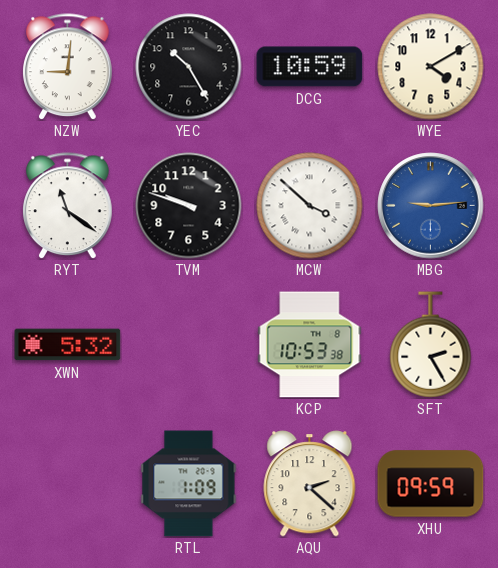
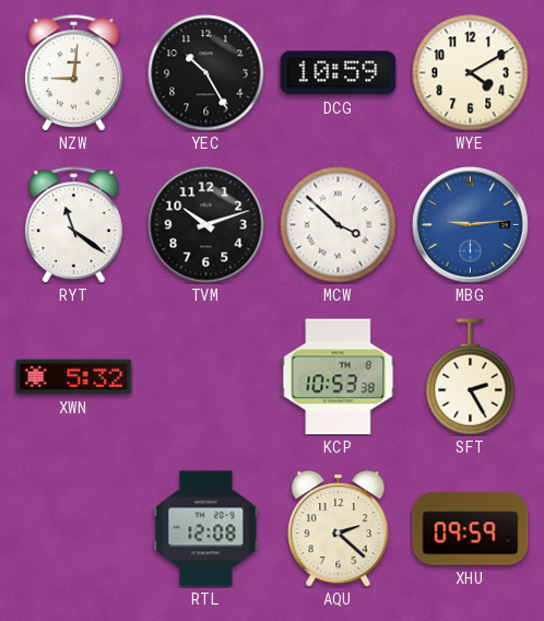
TVM: 9:48 -> 10:12 (206, 225)
RTL: 1:09 -> 12:08 (206, 529)
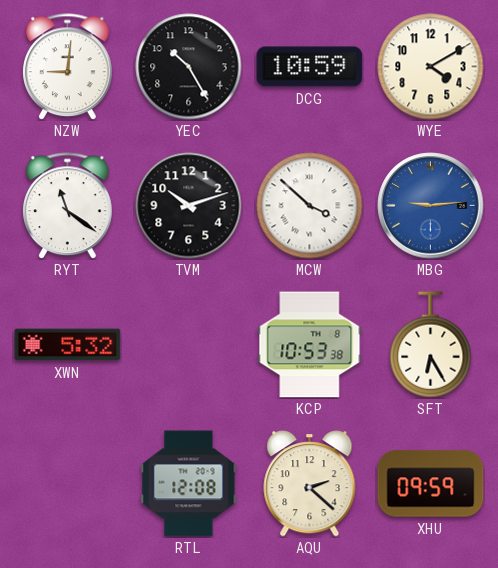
SFT: 2:25 -> 6:25 (431, 345)
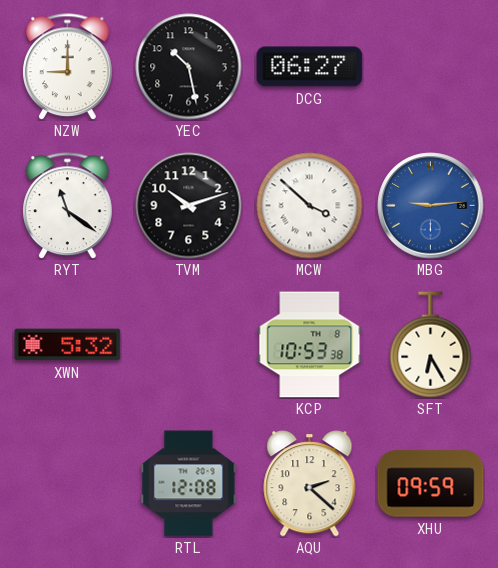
NZW: 9:01 -> 9:00 (68, 67)
YEC: 10:25 -> 10:28 (189, 67)
DCG: 10:59 -> 06:27 (310, 67)
WYE: 4:10 -> none (431, 67)
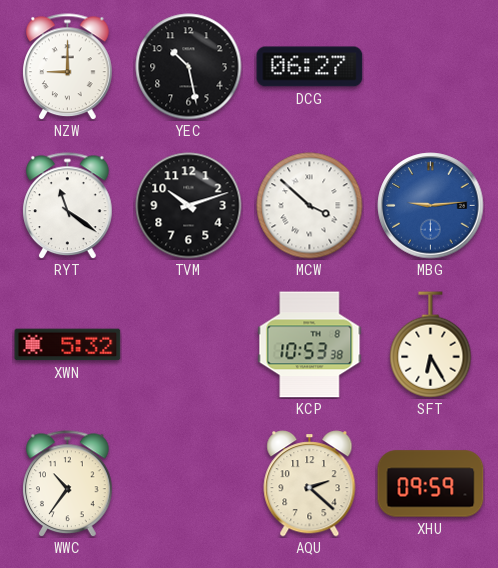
WWC: none -> 10:36 (68, 484)
RTL: 12:08 -> none (189, 484)
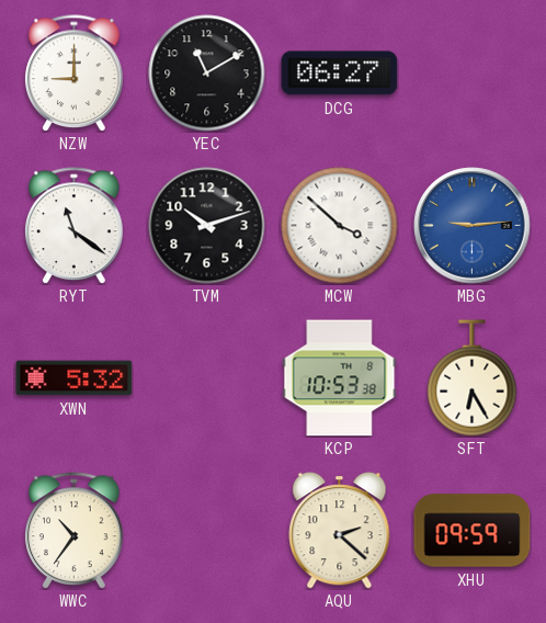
YEC: 10:28 -> 11:10 (207, 73)
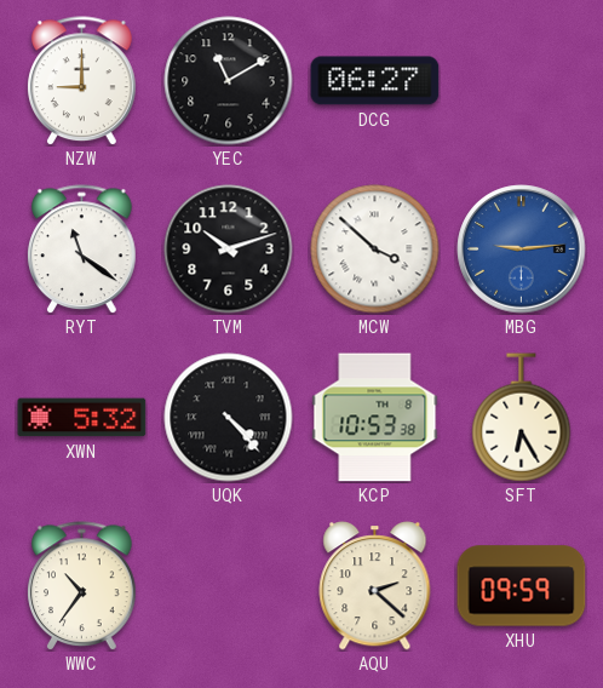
UQK: none -> 4:23 (229, 418)
